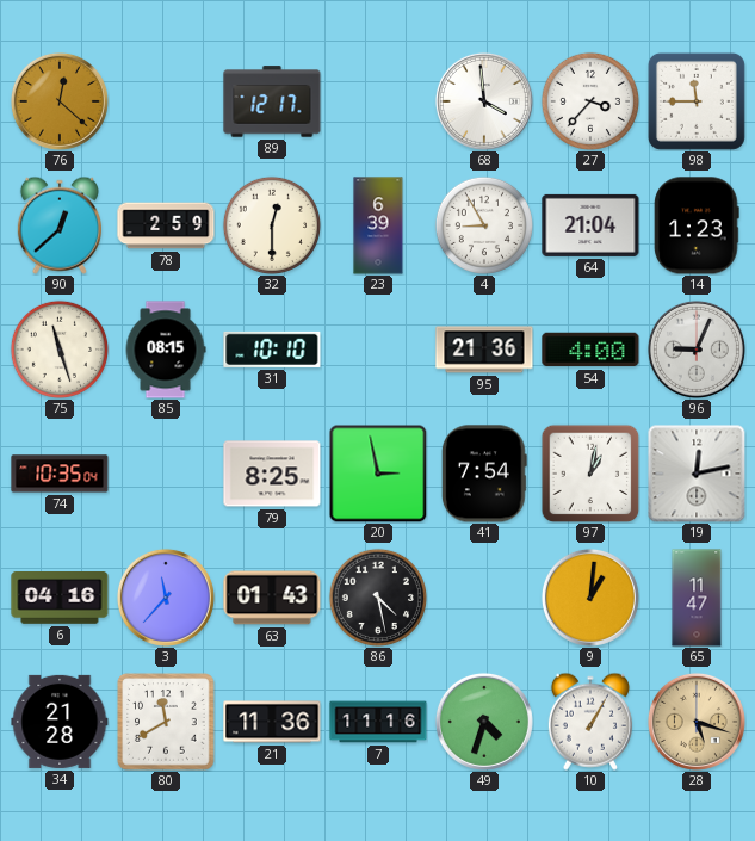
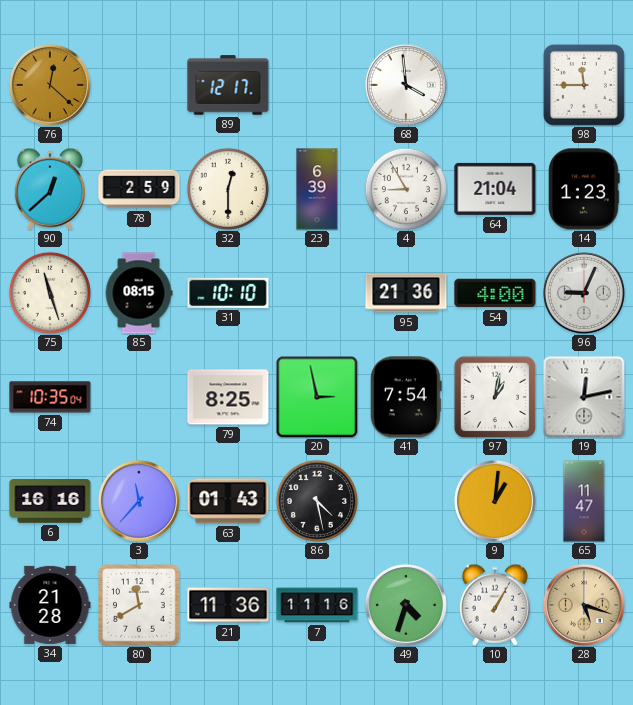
27: 3:37 -> none (589, 100)
6: 04:16 -> 16:16 (50, 502)
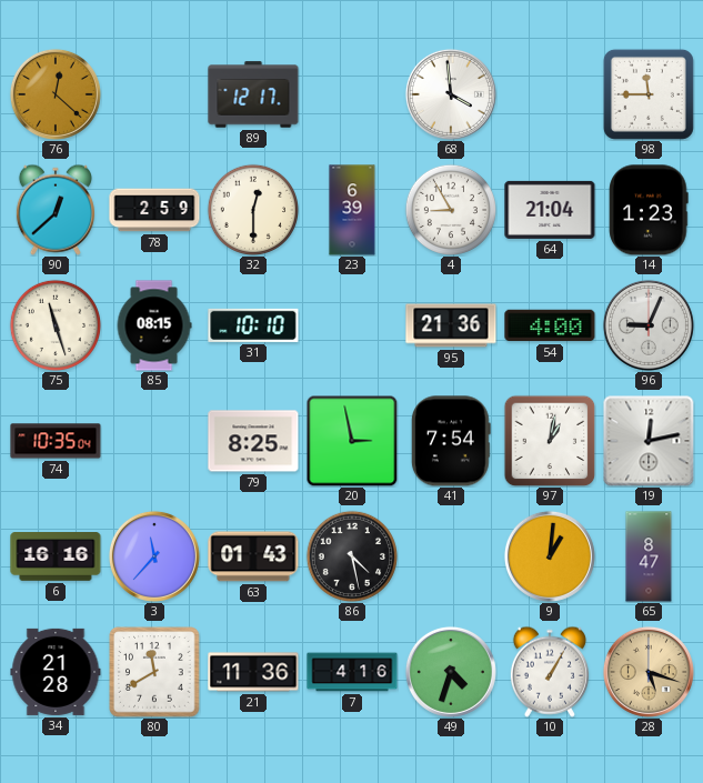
65: 11:47 -> 8:47 (649, 556)
7: 11:16 -> 4:16 (352, 672)
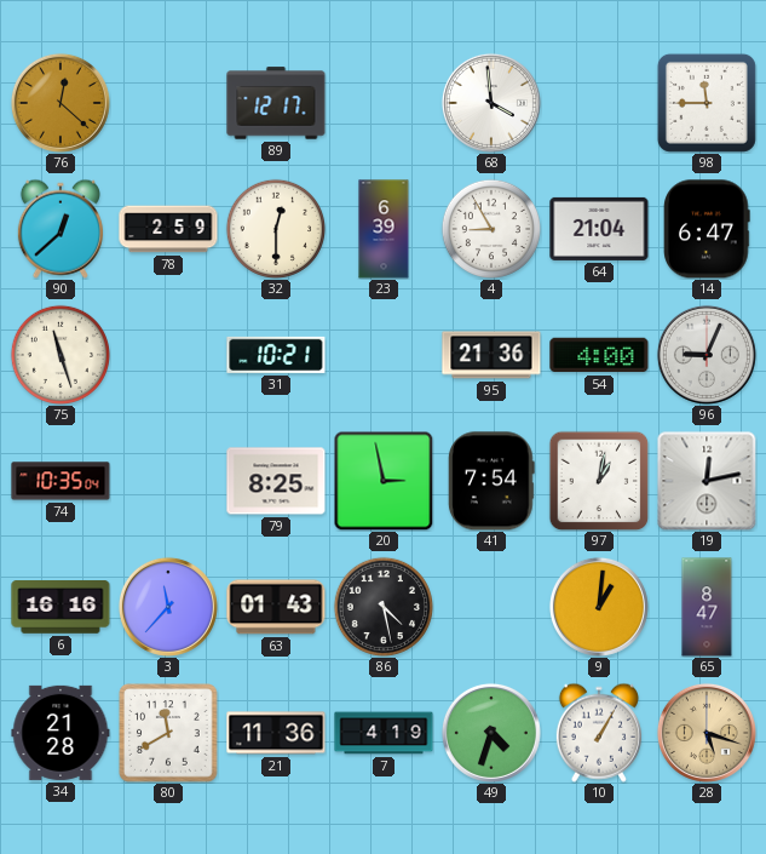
14: 1:23 -> 6:47 (707, 229)
85: 08:15 -> none (154, 325)
31: 10:10 -> 10:21 (276, 355)
7: 4:16 -> 4:19 (384, 733)
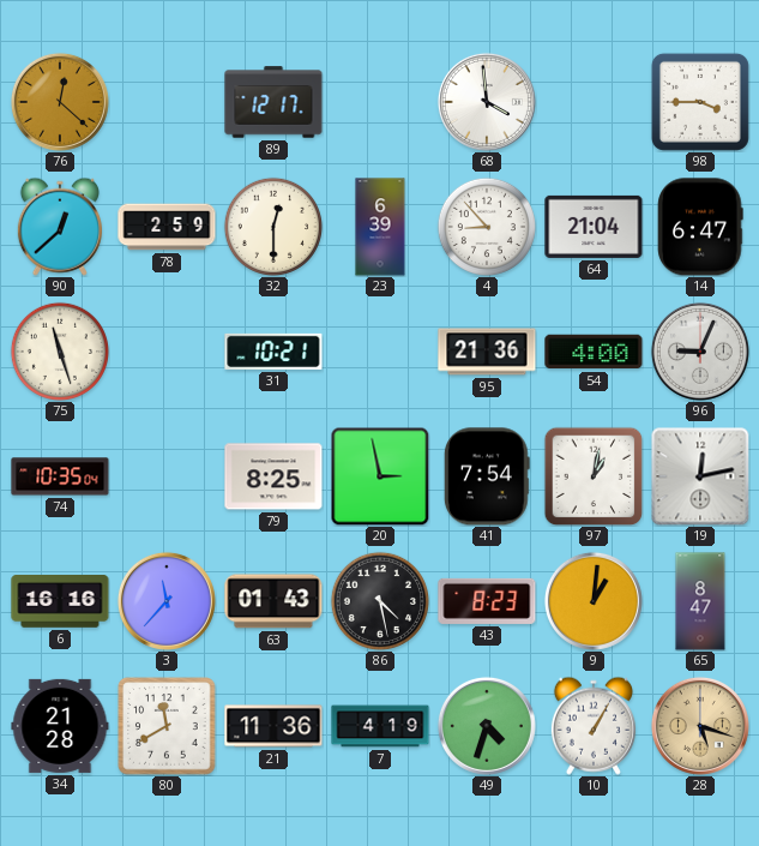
98: 11:45 -> 3:45 (700, 102)
4: 8:55 -> 8:53 (486, 226)
43: none -> 8:23 (487, 601)
